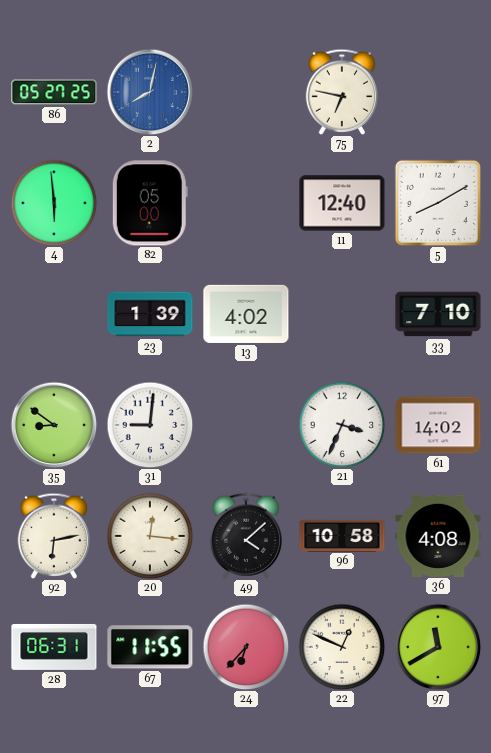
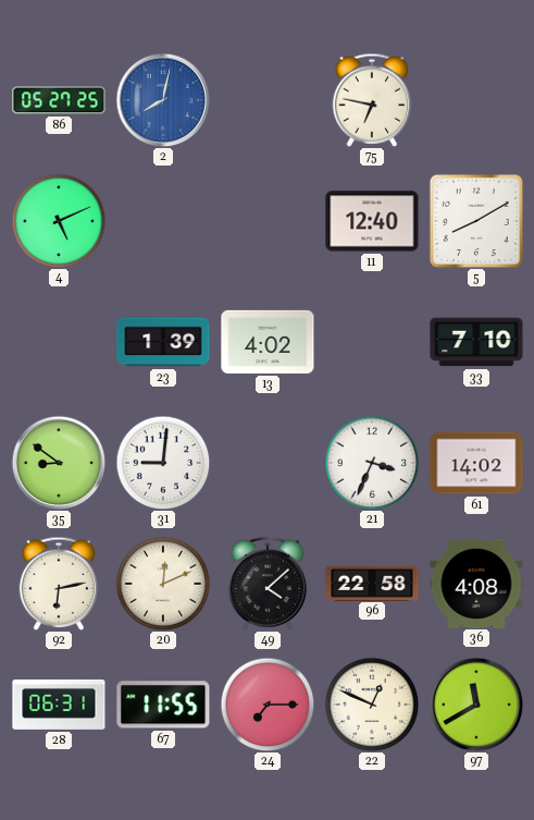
4: 5:59 -> 5:11 (59, 221)
82: 05:00 -> none (150, 203)
20: 12:16 -> 12:11 (163, 584)
96: 10:58 -> 22:58 (372, 583)
24: 6:37 -> 7:15 (268, 705)
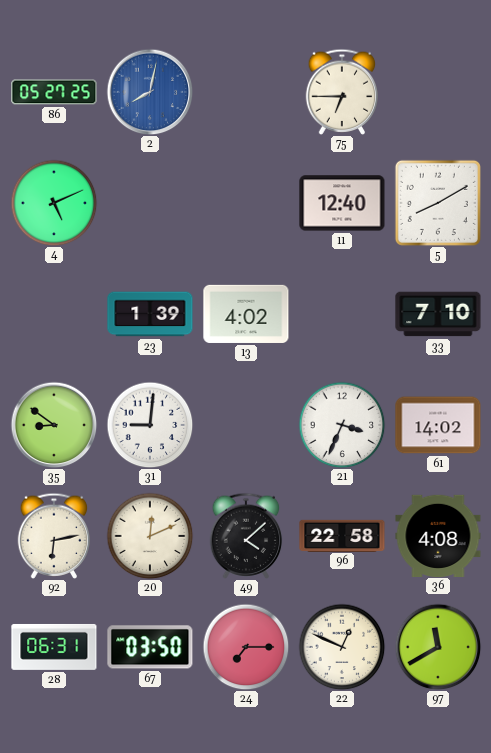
75: 6:47 -> 6:45 (342, 92)
67: 11:55 -> 03:50 (150, 647)
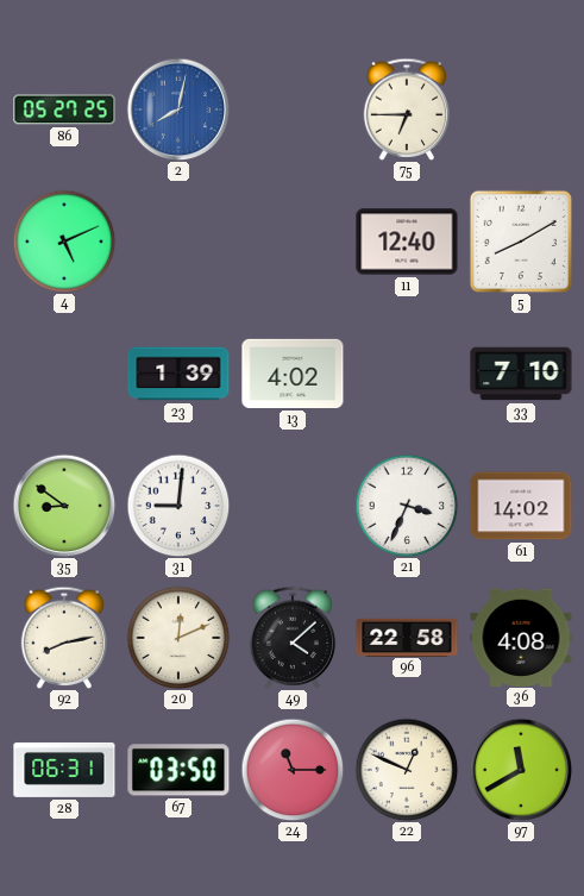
92: 6:13 -> 8:13 (64, 638)
24: 7:15 -> 11:15 (293, 770)
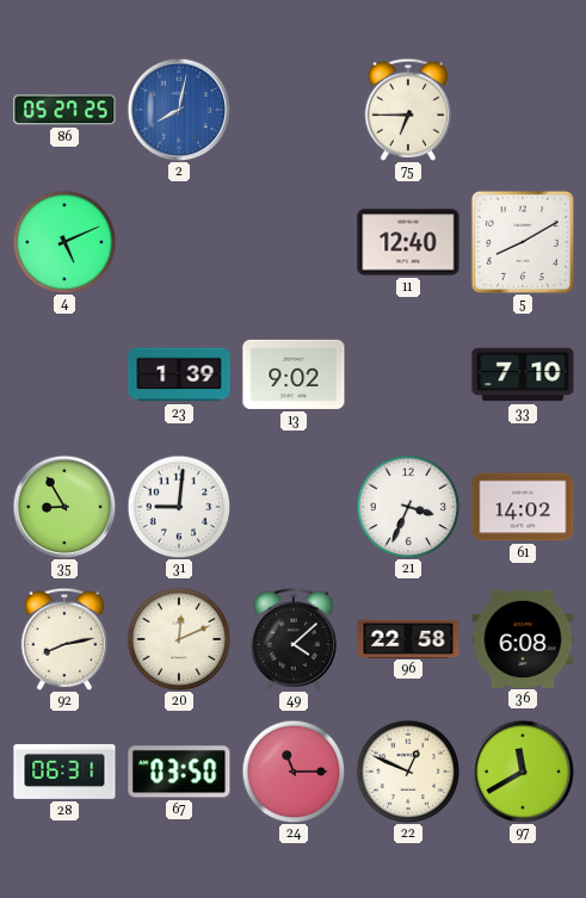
13: 4:02 -> 9:02 (294, 374)
35: 8:51 -> 8:55 (64, 507)
36: 4:08 -> 6:08 (523, 638)
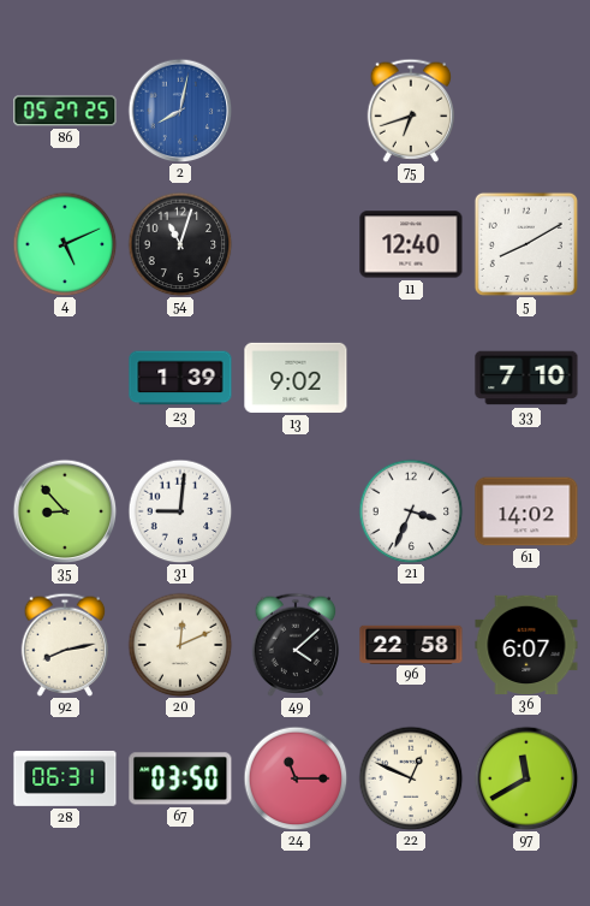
75: 6:45 -> 6:42 (411, 111)
54: none -> 11:03 (180, 244)
35: 8:55 -> 8:53 (65, 511)
36: 6:08 -> 6:07 (526, 644)
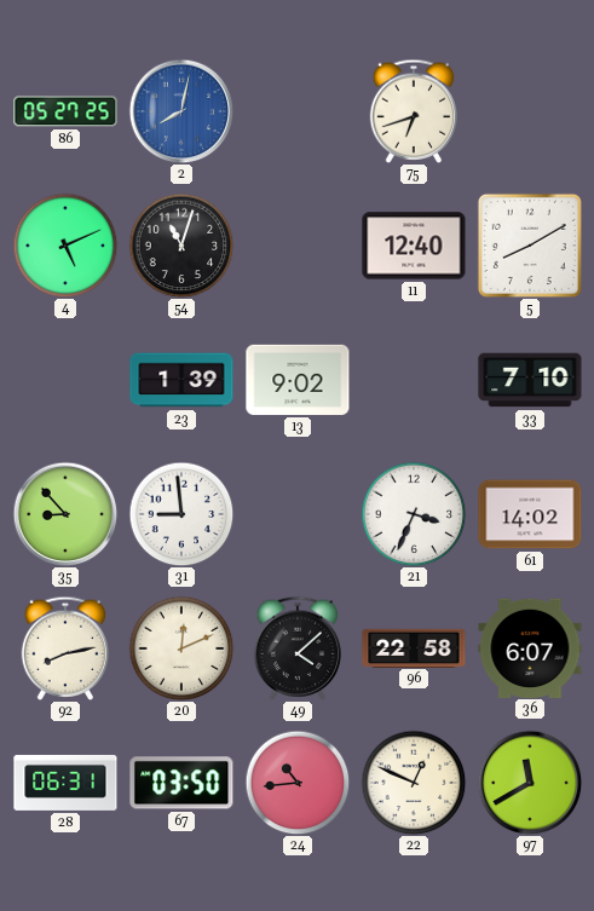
31: 9:01 -> 8:59 (181, 514)
24: 11:15 -> 10:44 (298, 783)
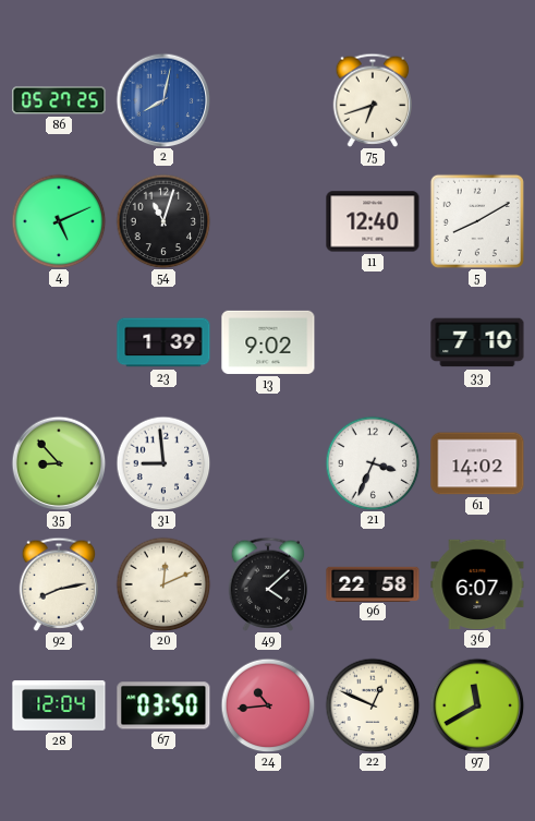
28: 06:31 -> 12:04 (59, 705)
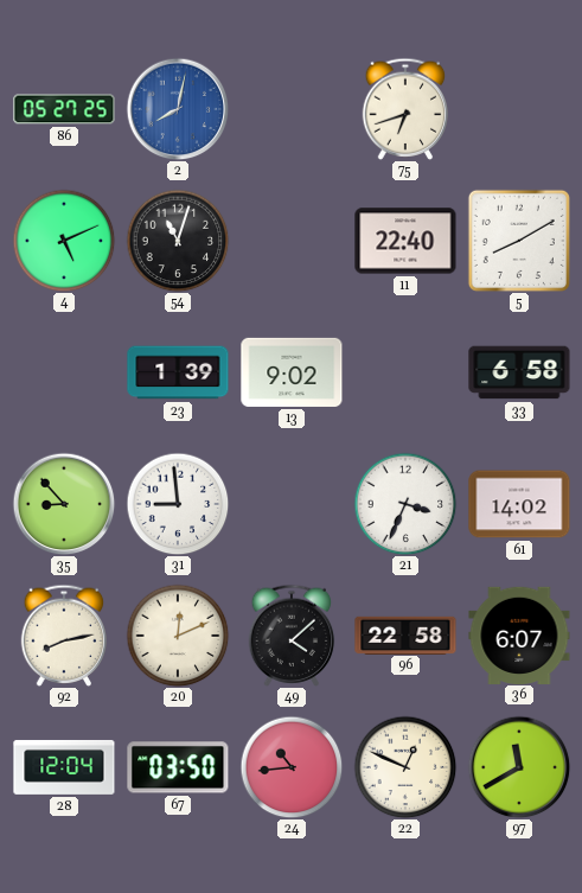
11: 12:40 -> 22:40 (405, 241)
33: 7:10 -> 6:58 (519, 372)
